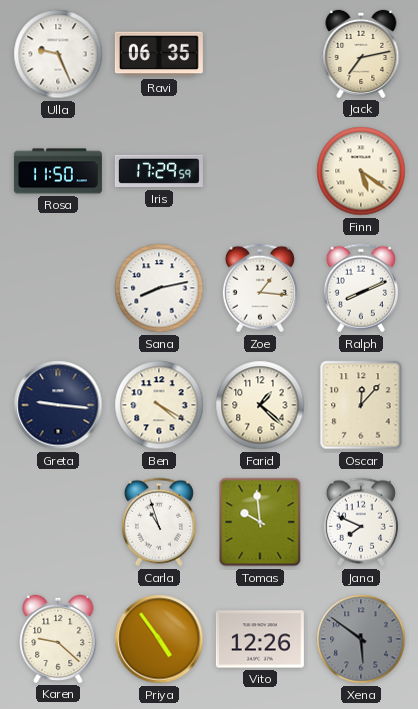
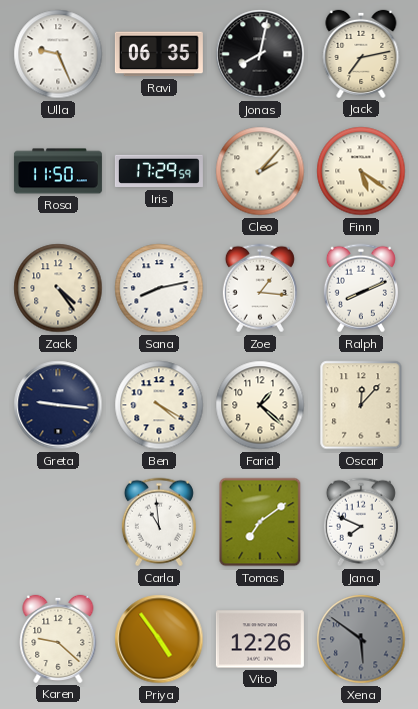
Jonas: none -> 8:02 (260, 54)
Cleo: none -> 2:07 (260, 171)
Zack: none -> 4:24 (58, 288)
Carla: 10:57 -> 10:59 (159, 522)
Tomas: 9:59 -> 7:09 (260, 522)
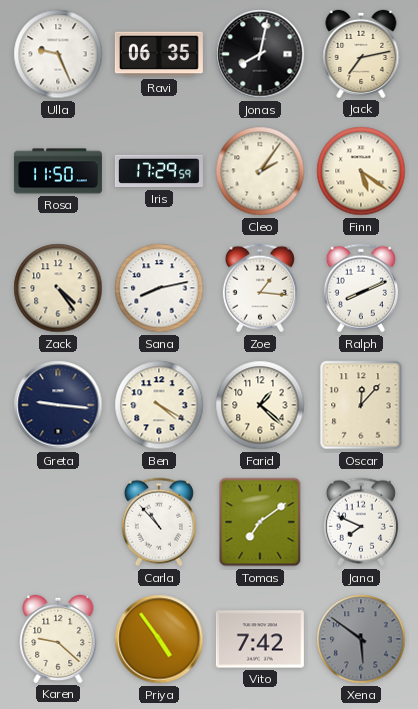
Cleo: 2:07 -> 2:06 (260, 171)
Carla: 10:59 -> 10:53 (159, 522)
Vito: 12:26 -> 7:42 (260, 639)
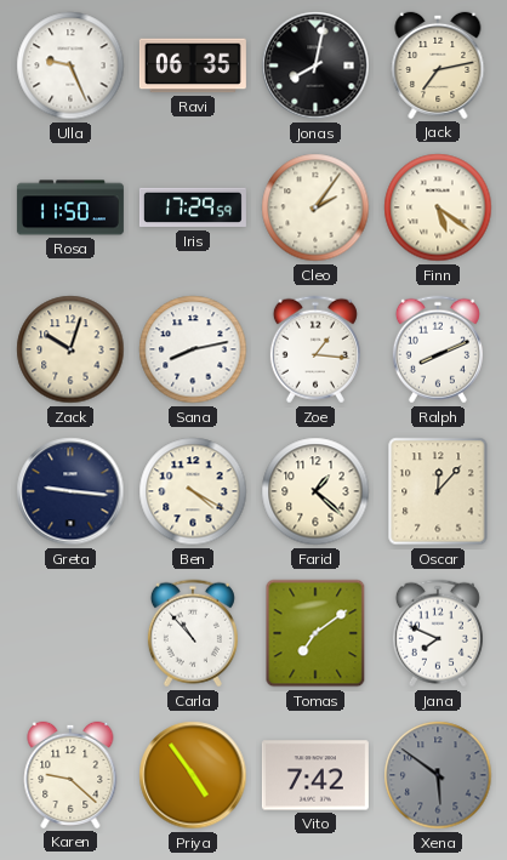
Zack: 4:24 -> 10:03 (70, 349)
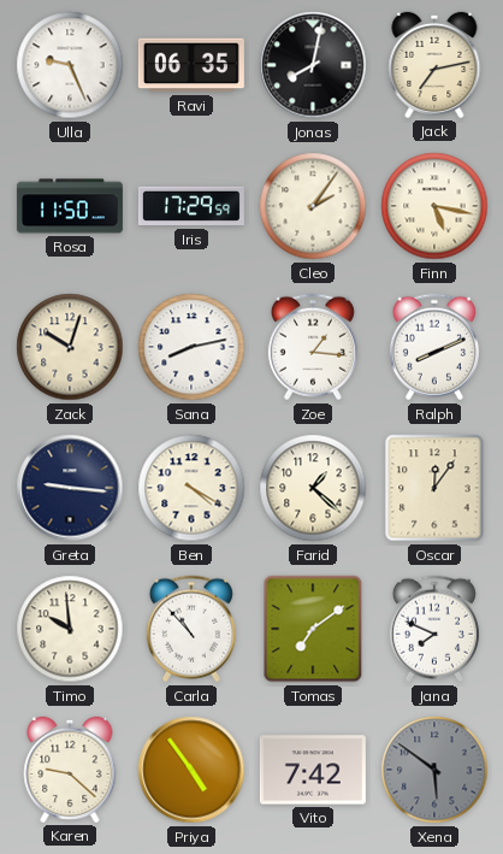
Finn: 5:21 -> 5:17 (434, 206)
Oscar: 12:07 -> 12:06 (434, 488)
Timo: none -> 9:59 (70, 629)
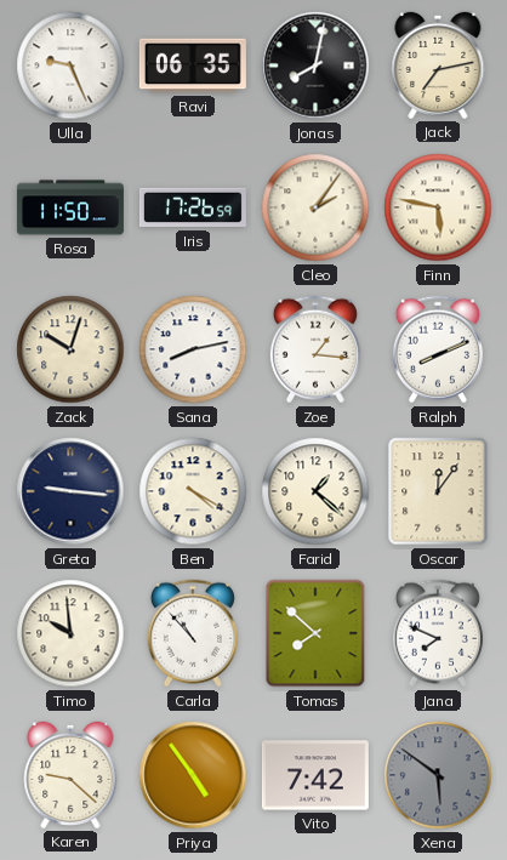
Iris: 17:29 -> 17:26 (193, 207)
Finn: 5:17 -> 5:47 (438, 207)
Tomas: 7:09 -> 7:52 (315, 633)
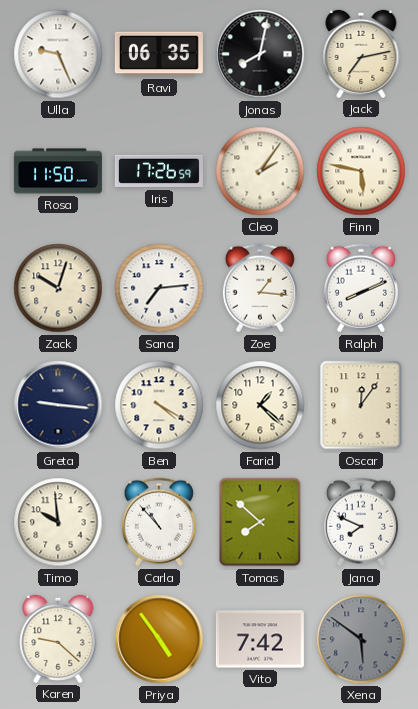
Sana: 8:13 -> 7:14 (159, 288)
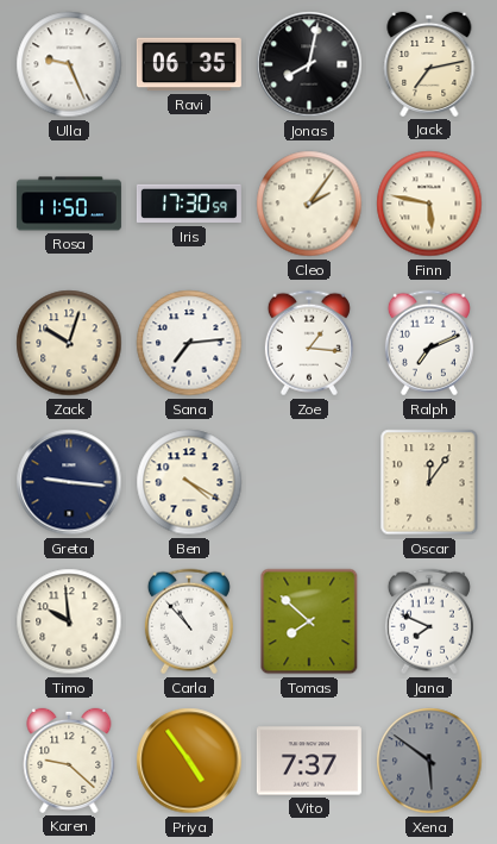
Iris: 17:26 -> 17:30 (189, 204)
Ralph: 8:11 -> 7:11 (429, 343)
Farid: 1:22 -> none (260, 405)
Vito: 7:42 -> 7:37 (309, 761)
